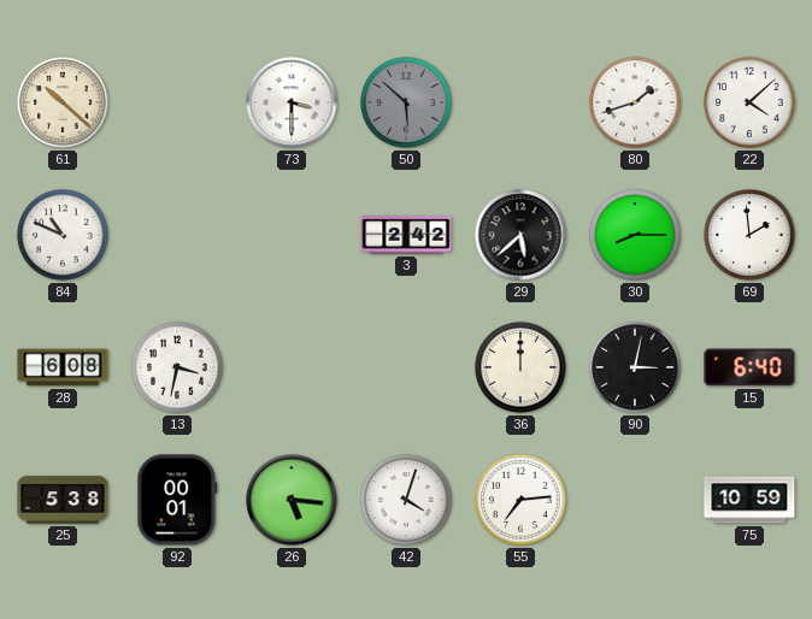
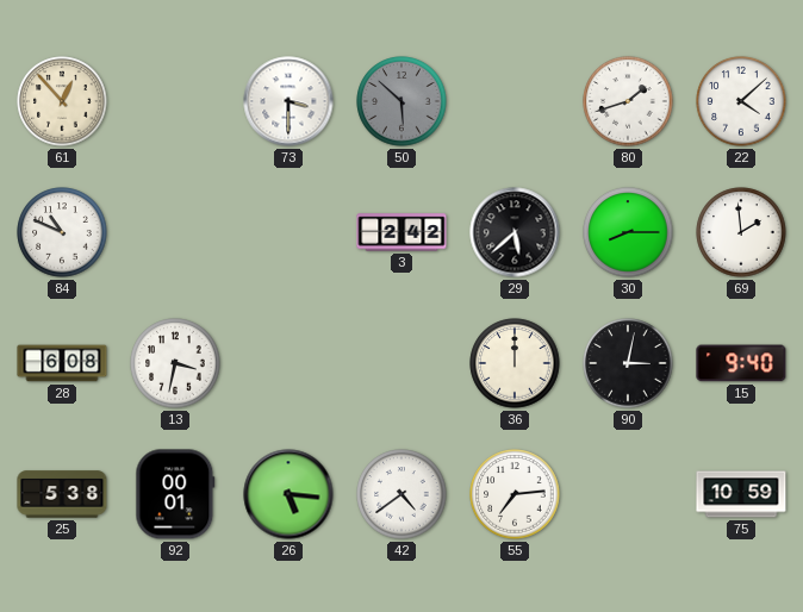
61: 10:22 -> 12:53 (62, 101)
15: 6:40 -> 9:40 (741, 363)
42: 4:03 -> 4:39 (401, 494)
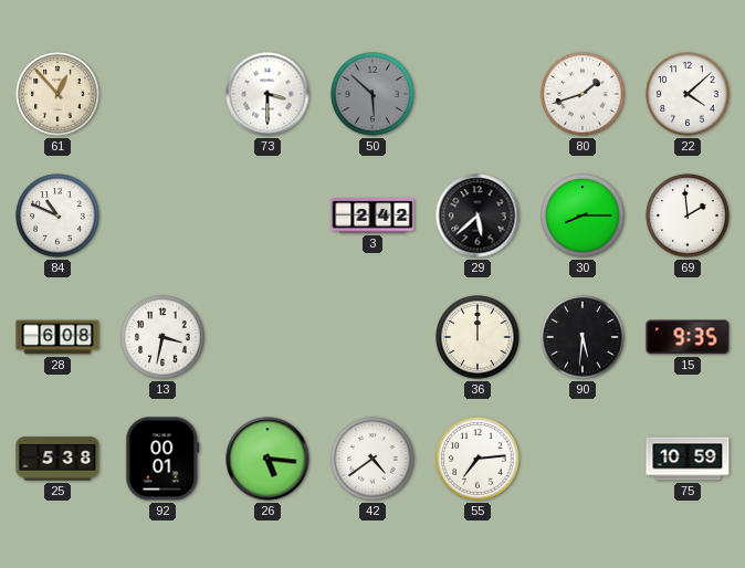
90: 3:02 -> 5:31 (583, 337)
15: 9:40 -> 9:35 (688, 337)
